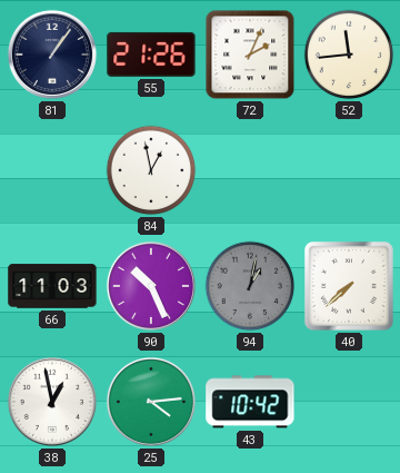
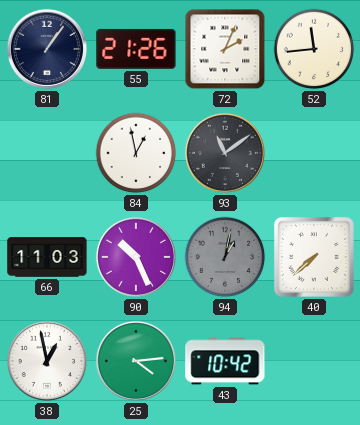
93: none -> 11:09 (225, 153)
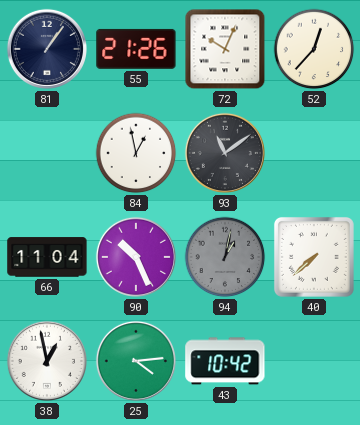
72: 2:04 -> 10:04 (225, 49)
52: 11:44 -> 12:37 (314, 49)
66: 11:03 -> 11:04 (47, 257)
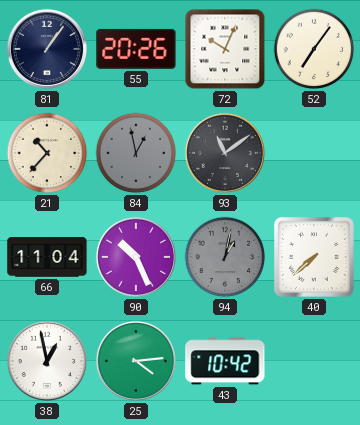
55: 21:26 -> 20:26 (136, 49)
52: 12:37 -> 7:06 (314, 49)
21: none -> 10:37 (47, 153)
84 dial: white -> grey (136, 153)
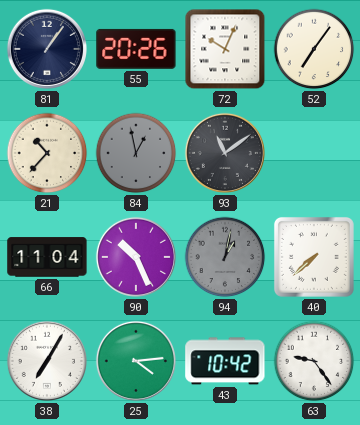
38: 12:58 -> 7:05 (47, 361)
63: none -> 9:24 (314, 361)
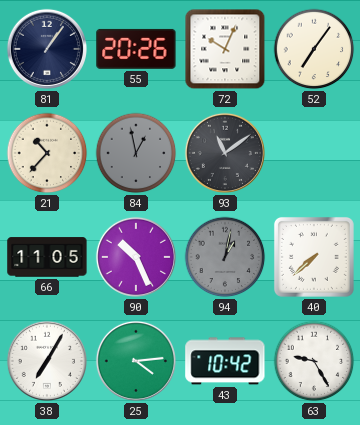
66: 11:04 -> 11:05 (47, 257)
63: 9:24 -> 9:25 (314, 361)
